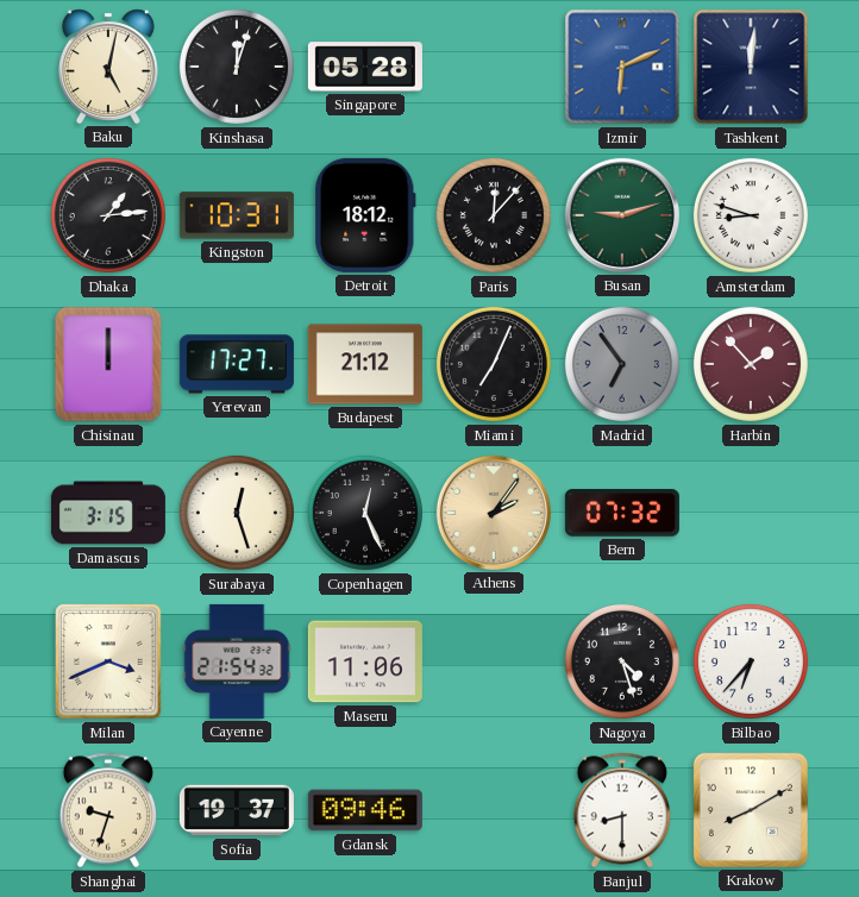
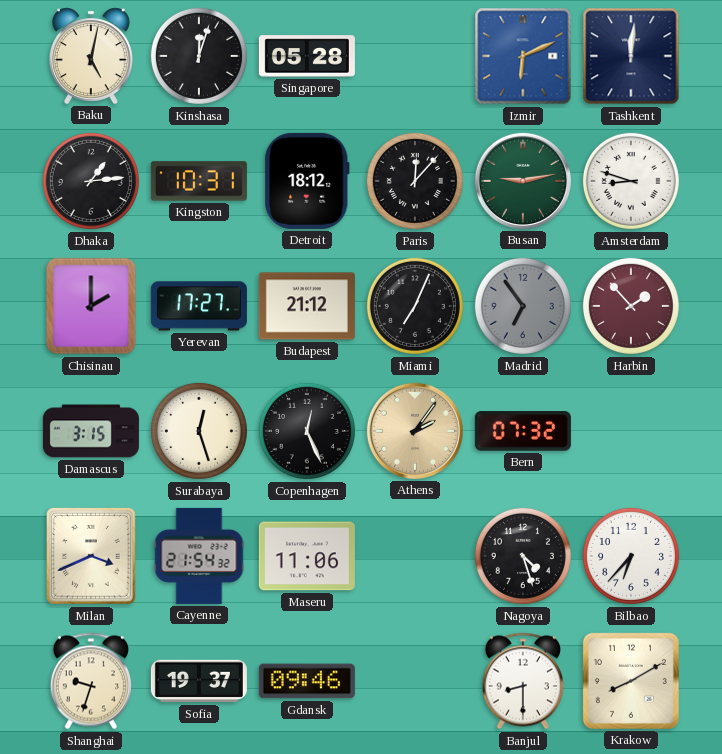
Busan: 9:12 -> 9:13 (523, 181)
Chisinau: 12:00 -> 2:00 (91, 306)
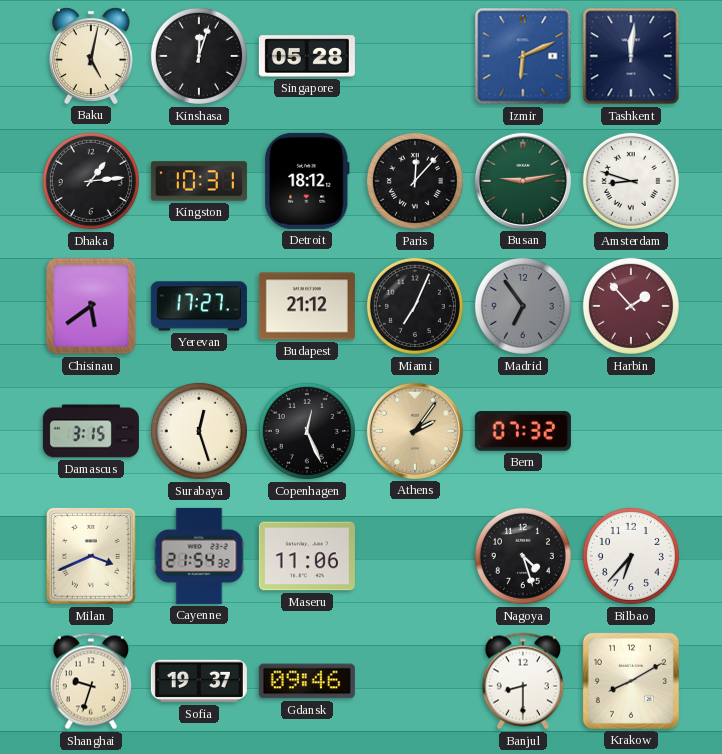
Chisinau: 2:00 -> 5:39 (91, 306)
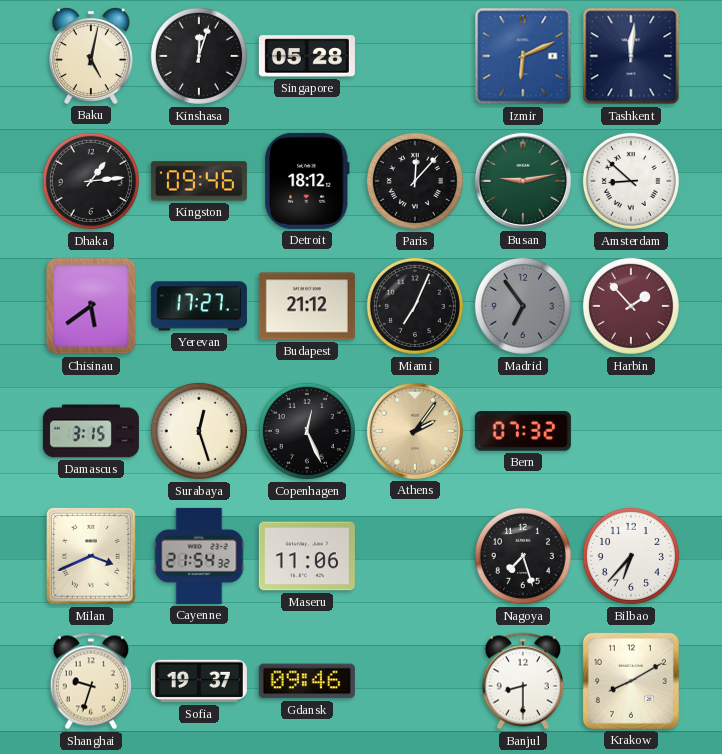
Kingston: 10:31 -> 09:46 (199, 181)
Amsterdam: 8:48 -> 8:52 (631, 181)
Nagoya: 4:27 -> 7:27 (523, 556)
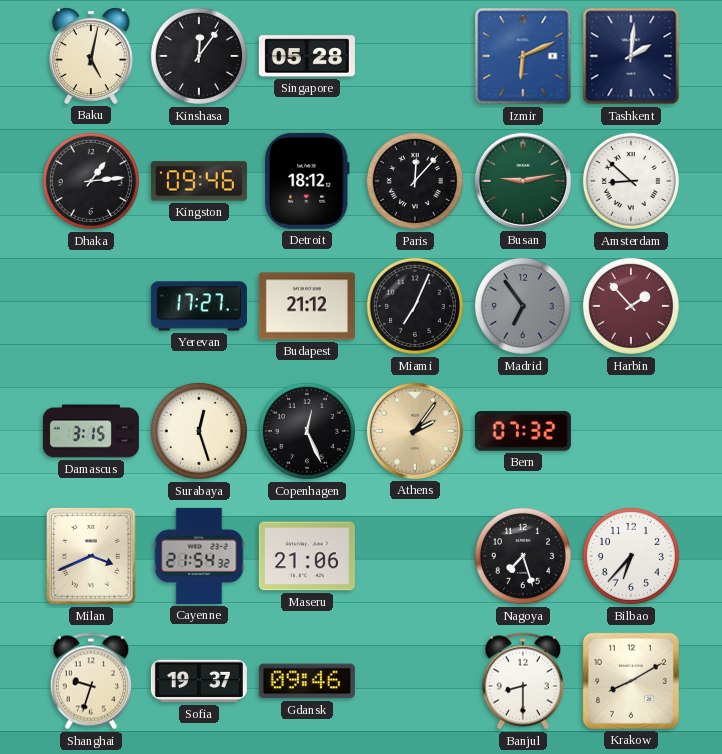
Kinshasa: 12:03 -> 12:06 (199, 56)
Tashkent: 12:01 -> 2:01 (631, 56)
Chisinau: 5:39 -> none (91, 306)
Maseru: 11:06 -> 21:06 (307, 556)
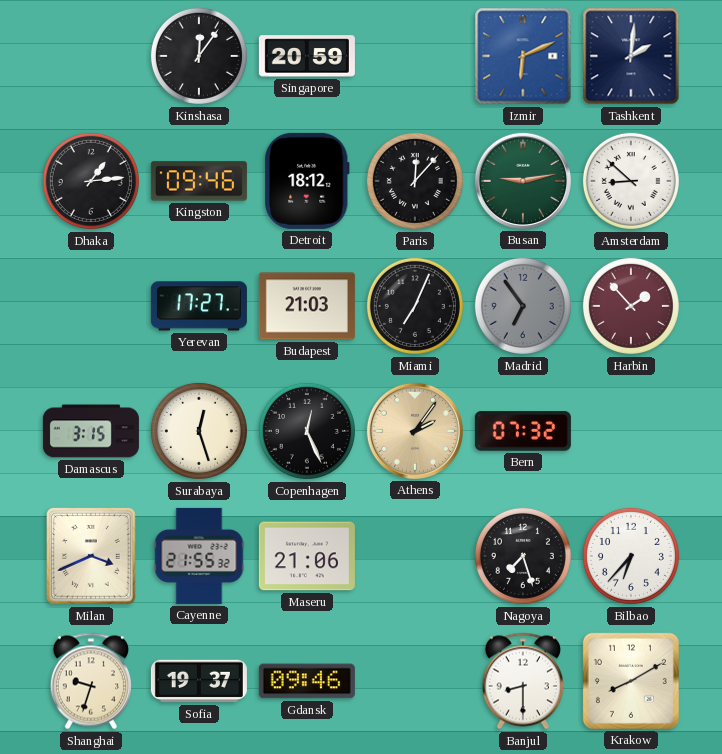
Baku: 5:02 -> none (91, 56)
Singapore: 05:28 -> 20:59 (307, 56)
Budapest: 21:12 -> 21:03 (307, 306)
Cayenne: 21:54 -> 21:55 (199, 556)
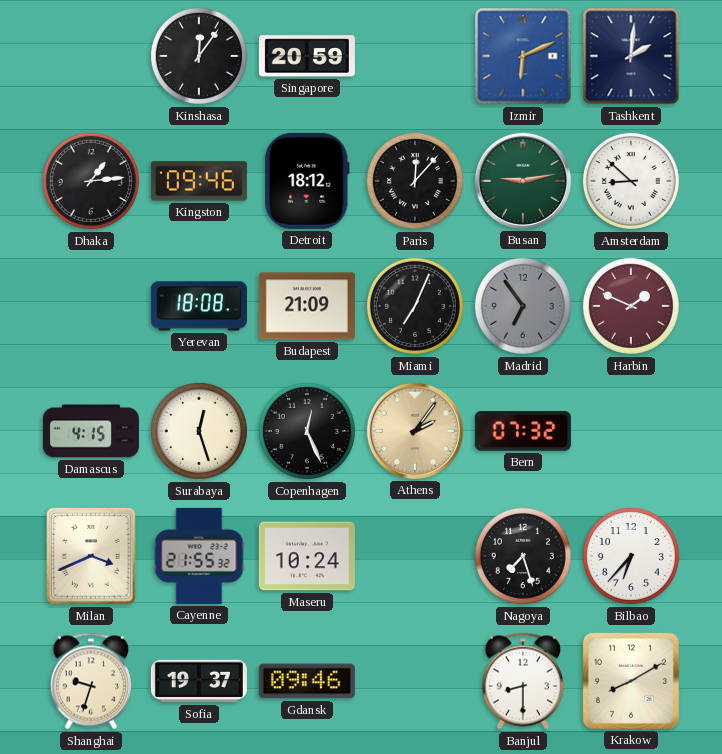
Yerevan: 17:27 -> 18:08 (199, 306)
Budapest: 21:03 -> 21:09 (307, 306)
Harbin: 1:53 -> 1:49 (631, 306)
Damascus: 3:15 -> 4:15 (91, 431)
Maseru: 21:06 -> 10:24 (307, 556)
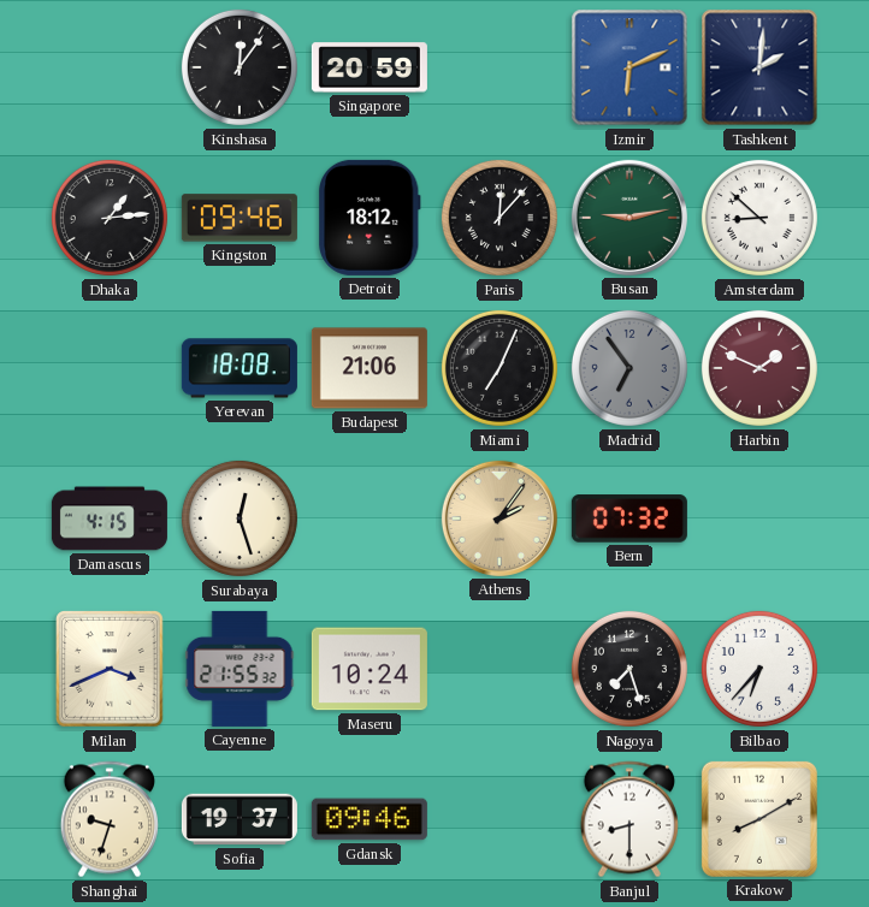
Budapest: 21:09 -> 21:06 (370, 368)
Copenhagen: 12:26 -> none (307, 431)
